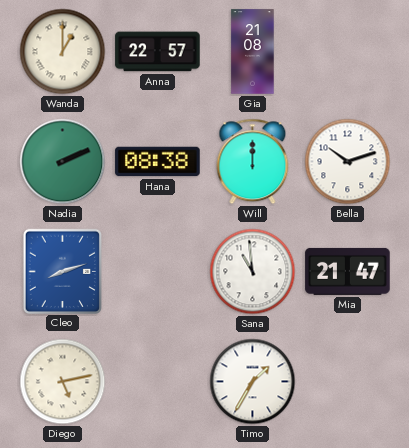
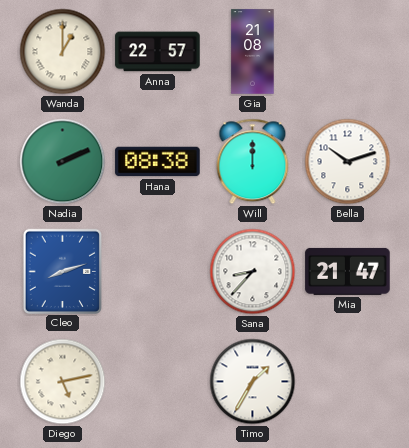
Sana: 10:59 -> 8:37 (253, 272)
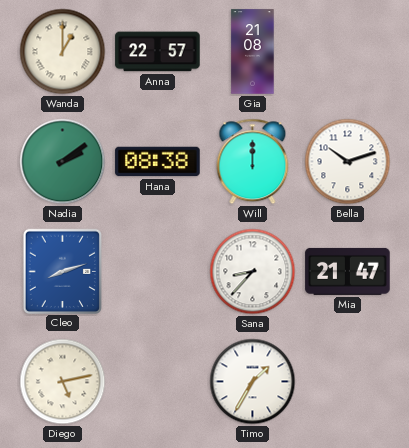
Nadia: 2:11 -> 2:09 (63, 162)
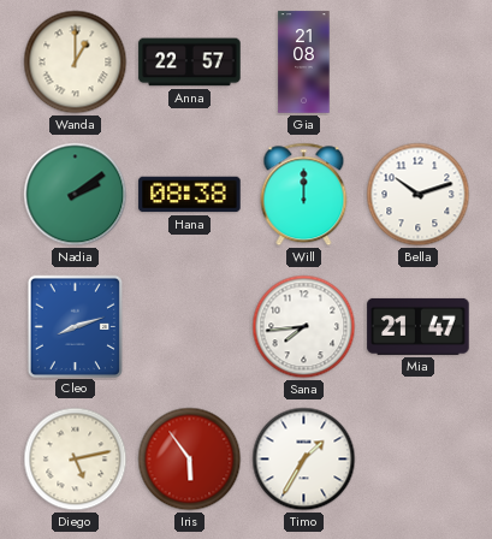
Sana: 8:37 -> 7:44 (304, 327)
Iris: none -> 5:54 (190, 460)
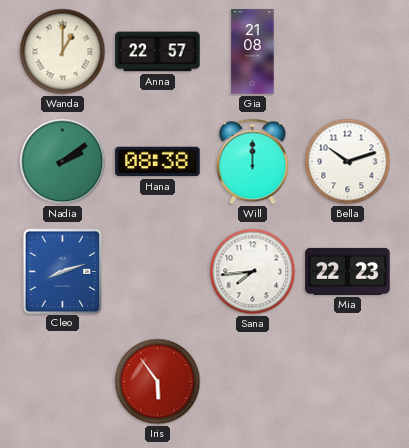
Mia: 21:47 -> 22:23 (348, 271)
Diego: 5:13 -> none (76, 460)
Timo: 1:35 -> none (304, 460)
